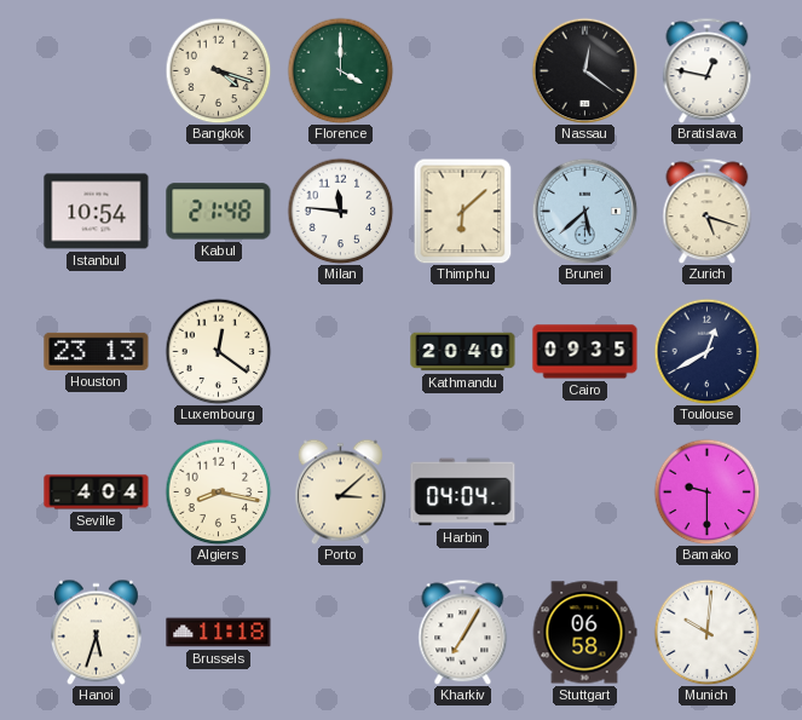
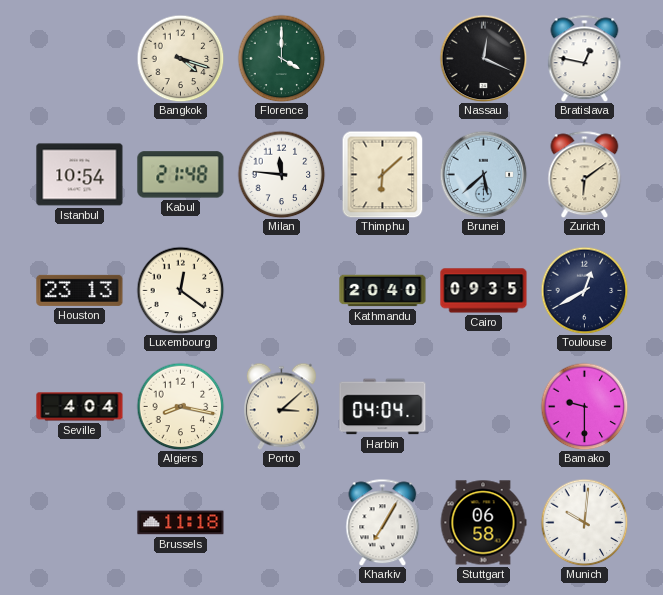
Nassau: 12:21 -> 12:19 (483, 58)
Zurich: 5:18 -> 6:09 (585, 174)
Hanoi: 5:33 -> none (96, 632)
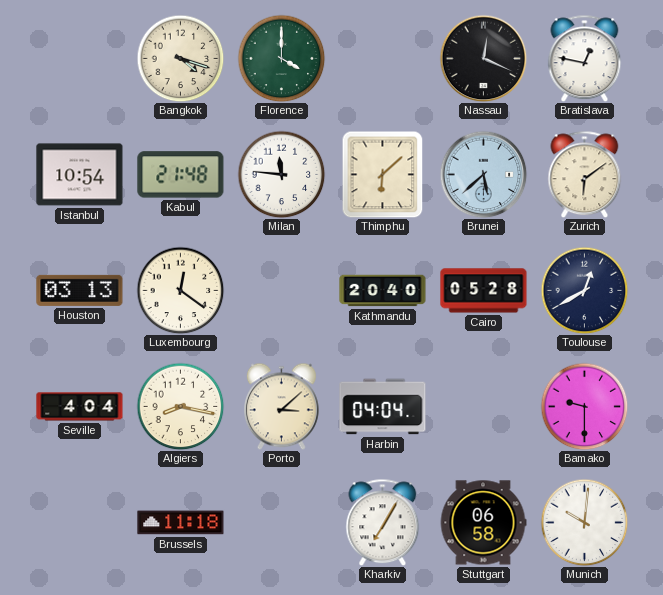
Houston: 23:13 -> 03:13 (80, 290)
Cairo: 09:35 -> 05:28 (484, 291)
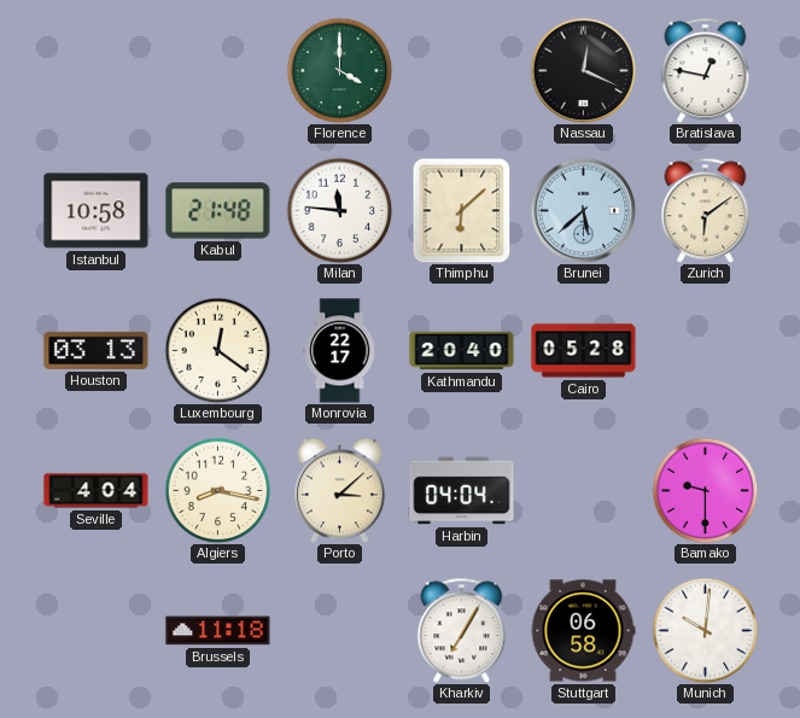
Bangkok: 4:18 -> none (180, 58)
Istanbul: 10:54 -> 10:58 (97, 211)
Monrovia: none -> 22:17 (340, 351)
Toulouse: 12:40 -> none (584, 290)
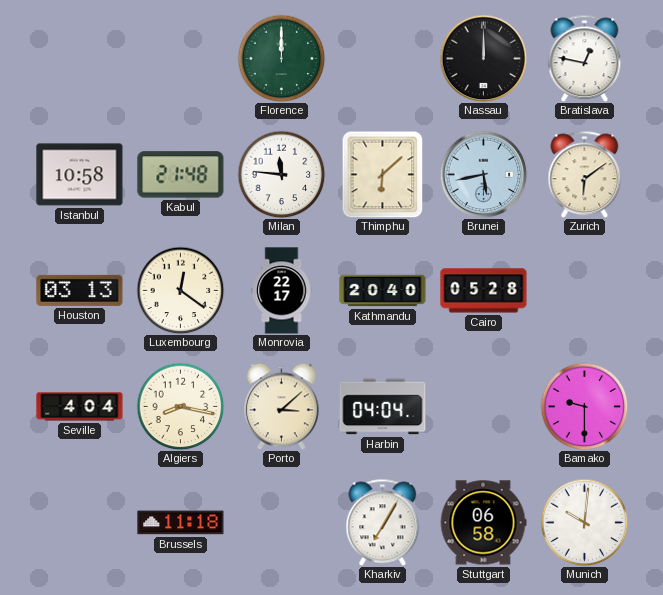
Florence: 4:00 -> 12:00 (281, 58)
Nassau: 12:19 -> 12:00 (483, 58)
Brunei: 5:38 -> 5:43 (483, 174)
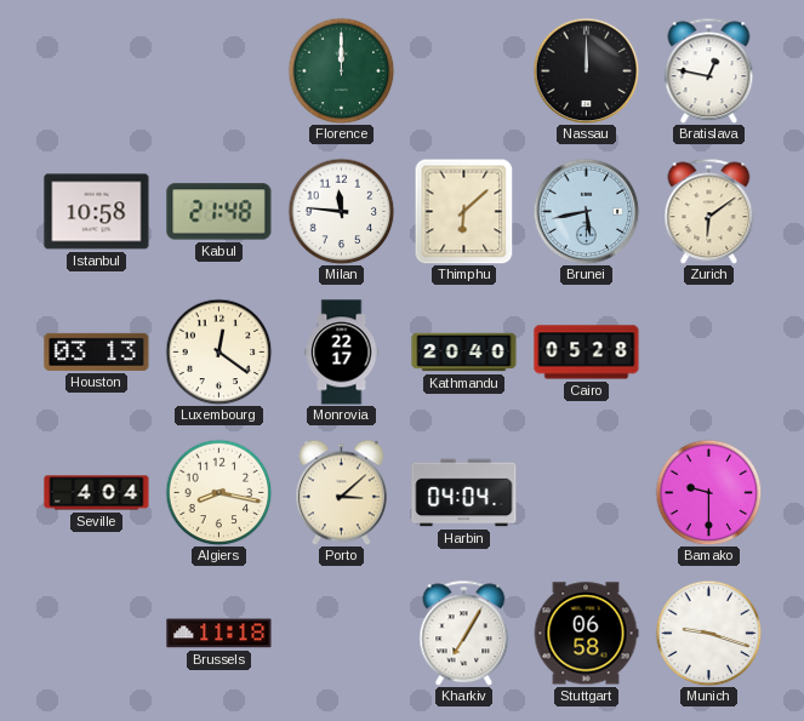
Munich: 10:01 -> 9:18 (708, 633)
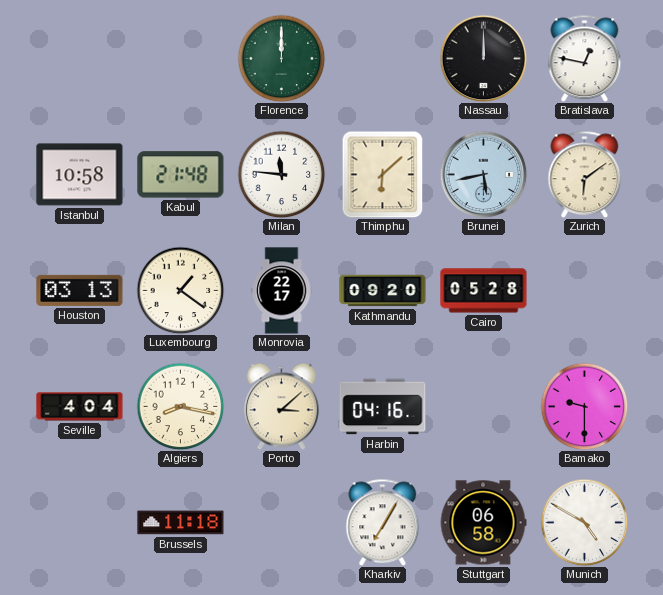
Luxembourg: 12:21 -> 1:21 (180, 290)
Kathmandu: 20:40 -> 09:20 (383, 291)
Harbin: 04:04 -> 04:16 (383, 407)
Munich: 9:18 -> 4:50 (584, 522)
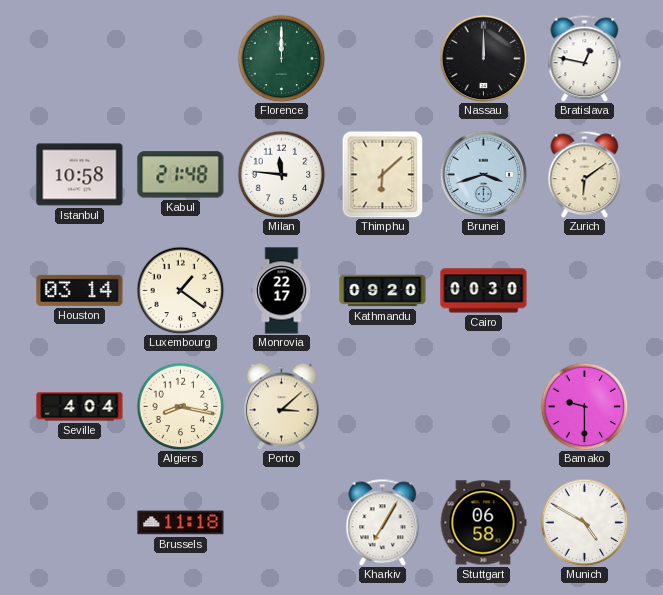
Brunei: 5:43 -> 3:42 (483, 174)
Houston: 03:13 -> 03:14 (80, 290)
Cairo: 05:28 -> 00:30 (484, 291)
Harbin: 04:16 -> none (383, 407)
